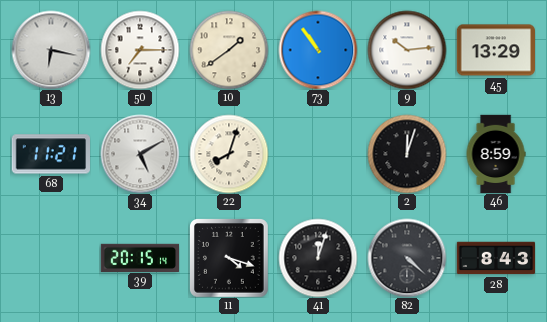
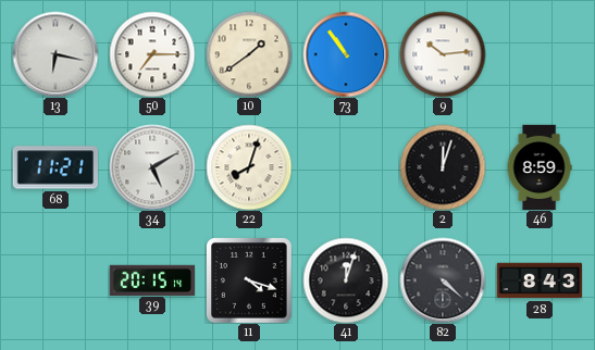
45: 13:29 -> none (495, 50)
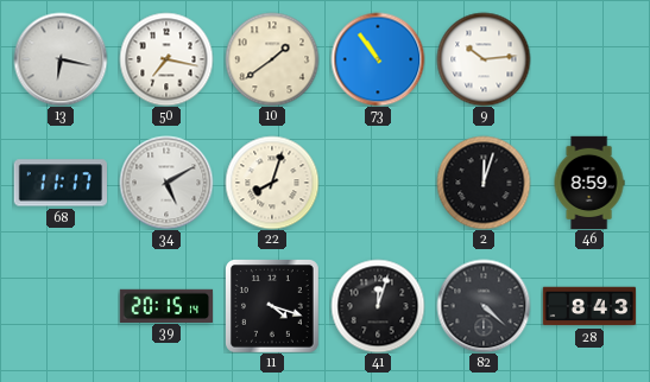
50: 7:15 -> 7:17 (166, 59)
68: 11:21 -> 11:17 (59, 183)
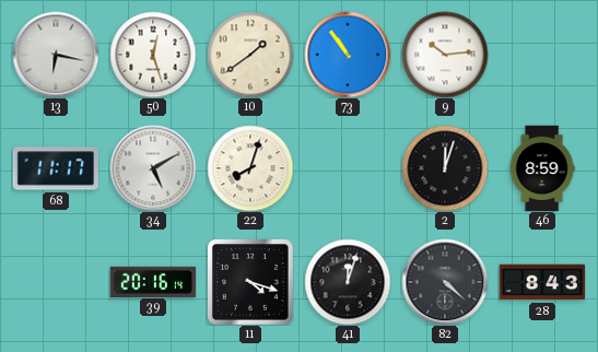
50: 7:17 -> 12:27 (153, 55)
39: 20:15 -> 20:16 (153, 281)
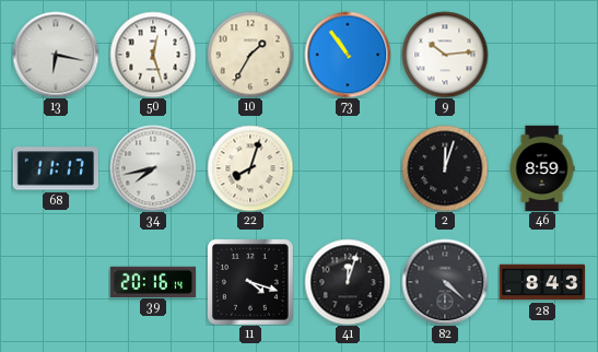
10: 1:39 -> 1:35 (250, 55)
34: 5:10 -> 7:43 (153, 168)
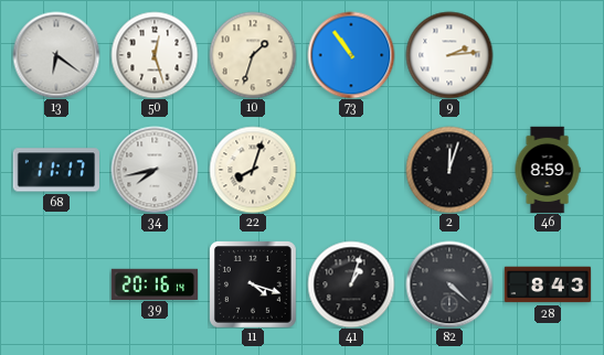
13: 6:17 -> 6:21 (56, 55)
10: 1:35 -> 1:33 (253, 55)
9: 10:14 -> 2:14 (449, 55)
41: 12:03 -> 1:03 (351, 284)
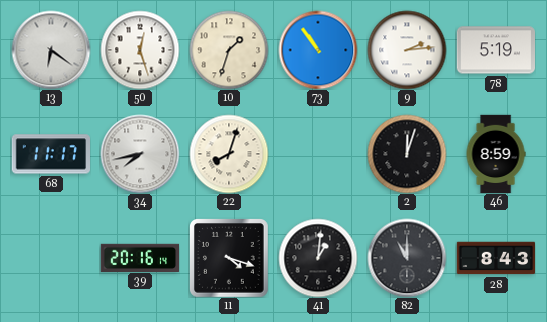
78: none -> 5:19 (495, 50)
41: 1:03 -> 1:01 (318, 258)
82: 4:22 -> 11:00 (407, 258)
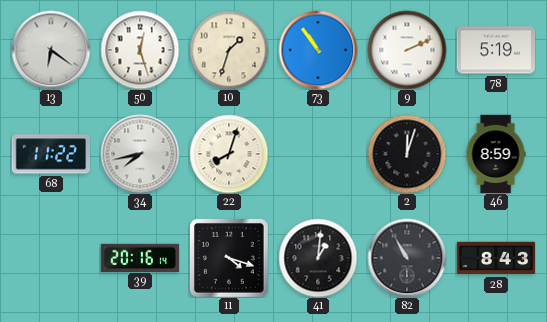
9: 2:14 -> 2:11 (407, 50)
68: 11:17 -> 11:22 (50, 154)
82: 11:00 -> 10:55 (407, 258)
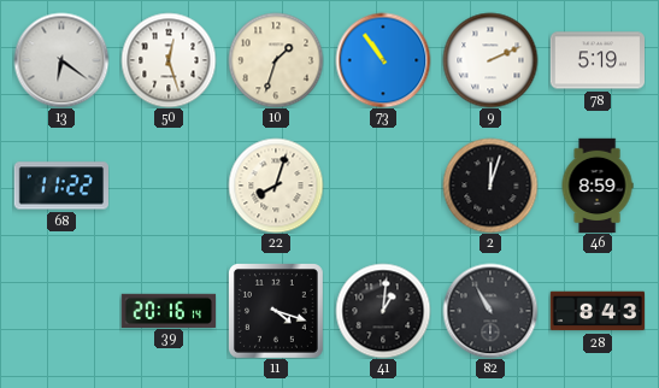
34: 7:43 -> none (140, 154)
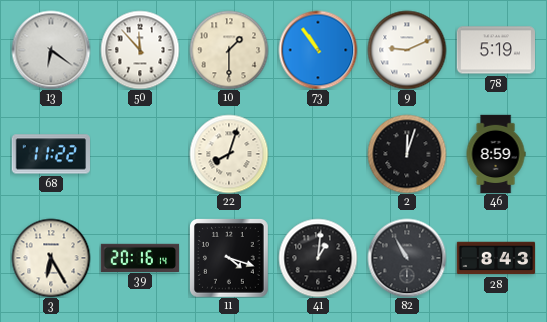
50: 12:27 -> 11:53 (140, 50)
10: 1:33 -> 1:30 (229, 50)
9: 2:11 -> 9:11 (407, 50)
3: none -> 6:25 (51, 258)
